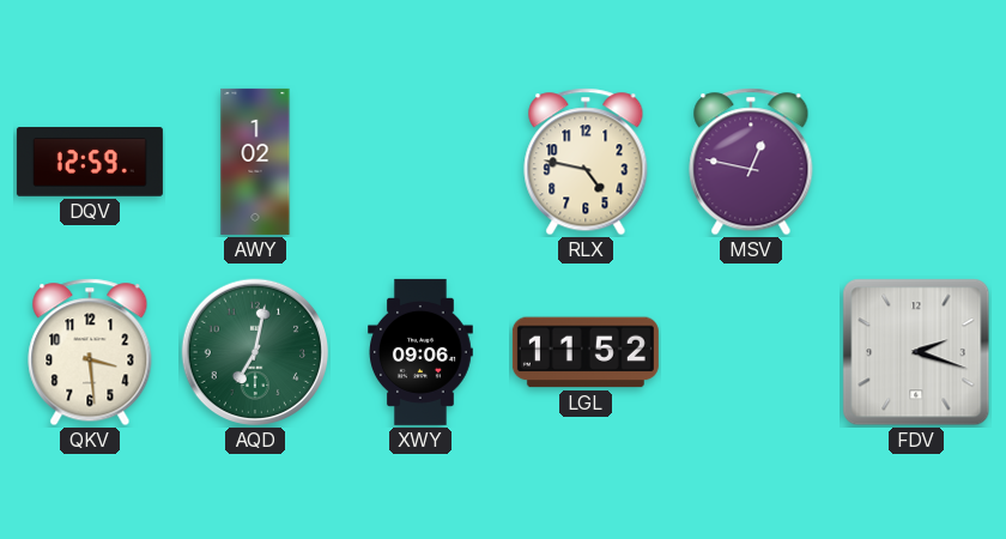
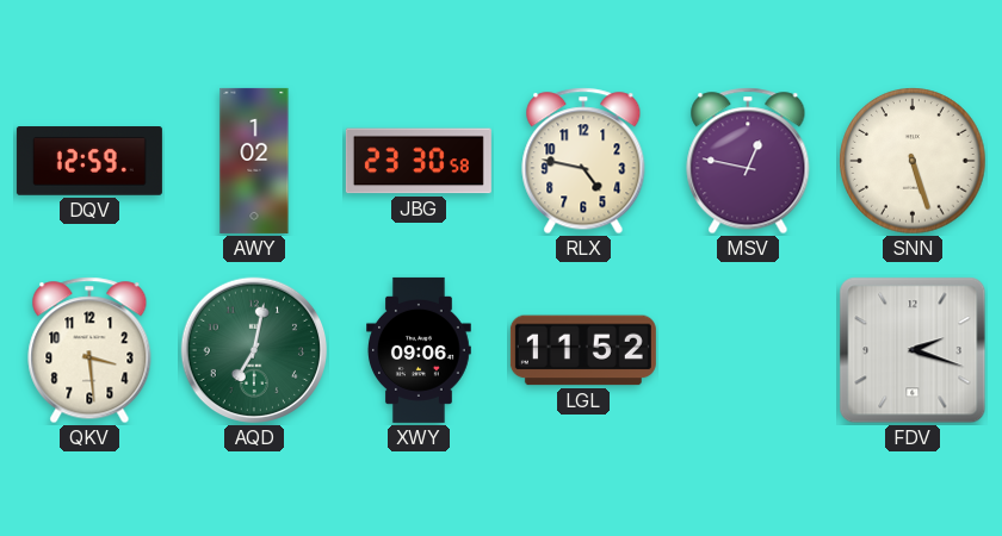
JBG: none -> 23:30 (419, 161)
SNN: none -> 5:27 (913, 161)
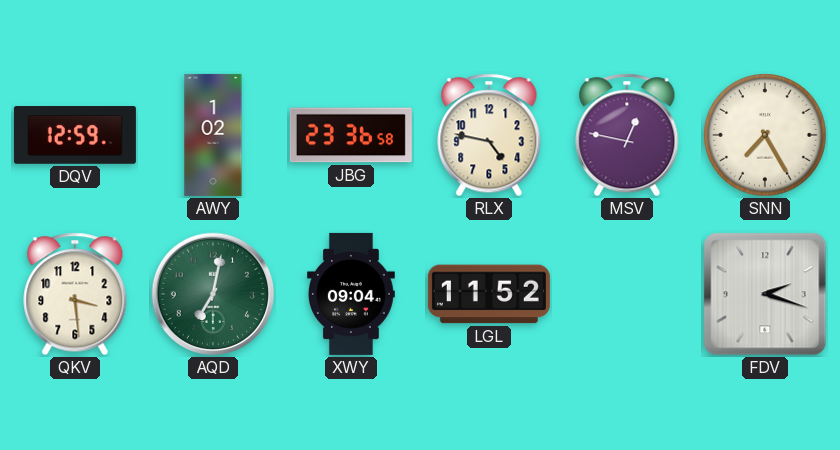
JBG: 23:30 -> 23:36 (351, 135)
SNN: 5:27 -> 7:25 (765, 135)
XWY: 09:06 -> 09:04 (352, 294)
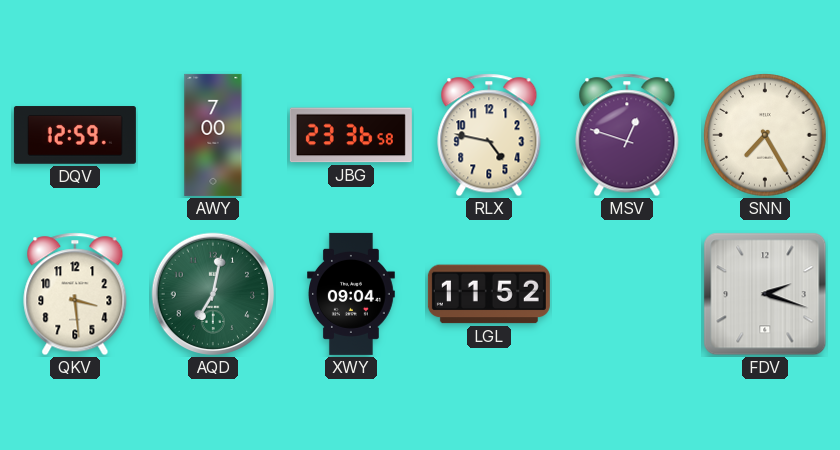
AWY: 1:02 -> 7:00 (213, 135)
MSV: 12:47 -> 12:48 (627, 135)
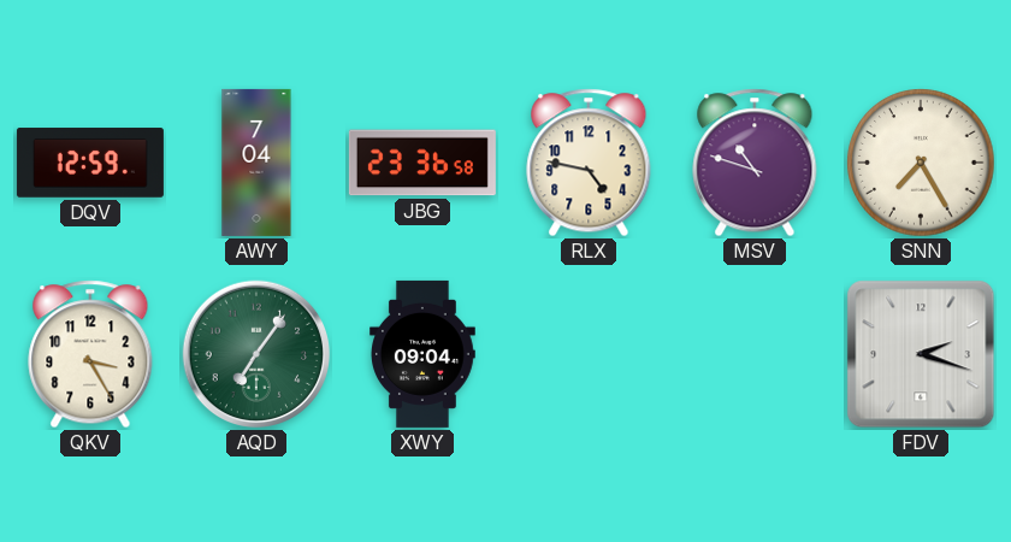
AWY: 7:00 -> 7:04 (256, 163)
MSV: 12:48 -> 10:48 (755, 163)
QKV: 3:29 -> 3:25 (90, 354)
AQD: 7:02 -> 7:06 (256, 354)
LGL: 11:52 -> none (489, 294)
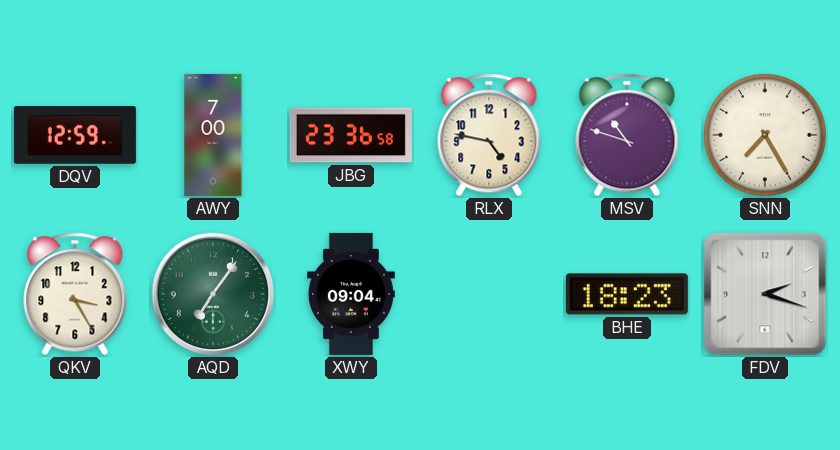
AWY: 7:04 -> 7:00 (213, 135)
BHE: none -> 18:23 (627, 294)
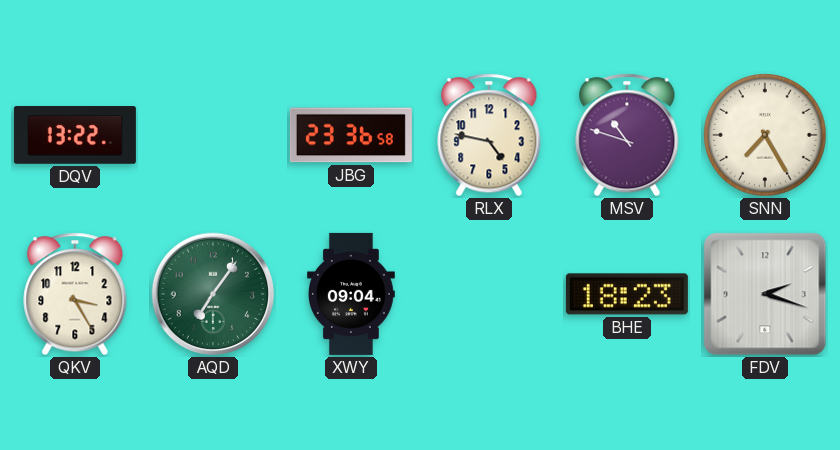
DQV: 12:59 -> 13:22 (75, 135)
AWY: 7:00 -> none (213, 135)
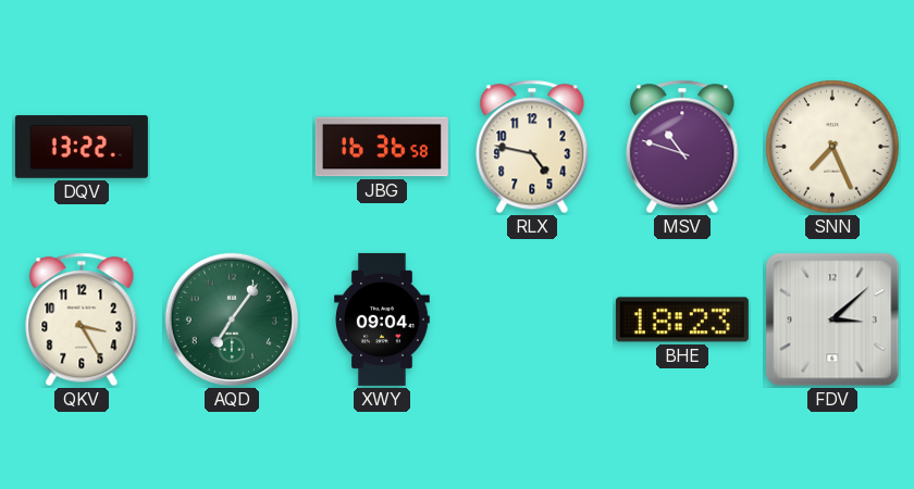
JBG: 23:36 -> 16:36 (382, 147)
SNN: 7:25 -> 7:26 (832, 147)
FDV: 2:18 -> 3:08 (832, 319)
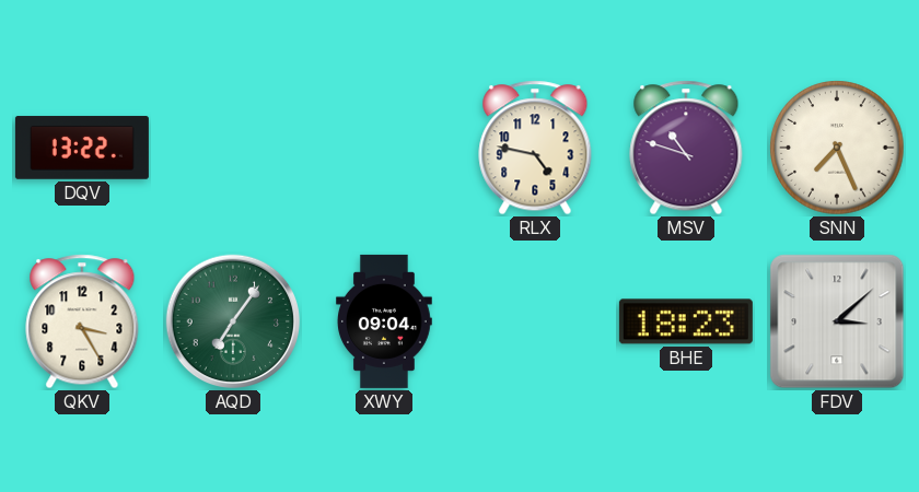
JBG: 16:36 -> none (382, 147)
